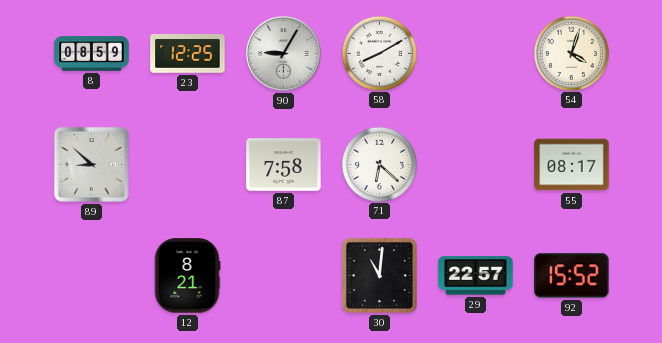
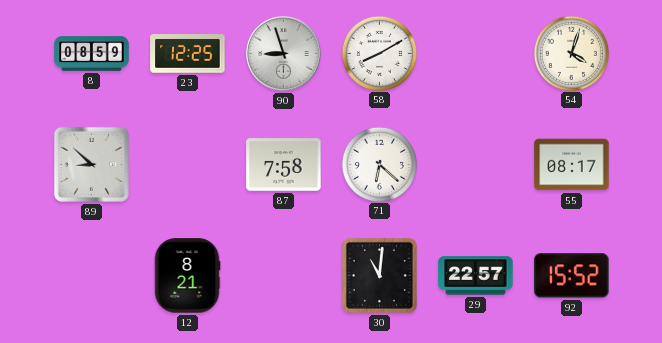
90: 9:05 -> 8:57 (284, 54)
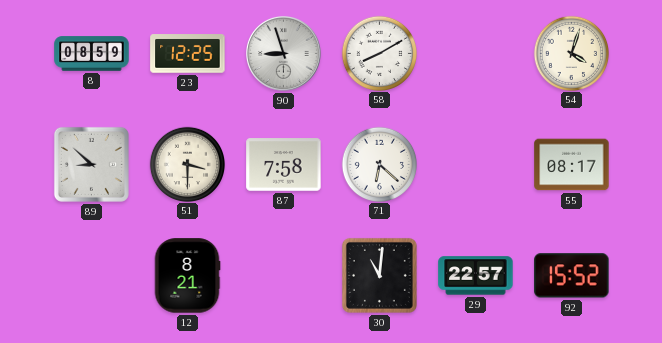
51: none -> 3:30 (187, 164)
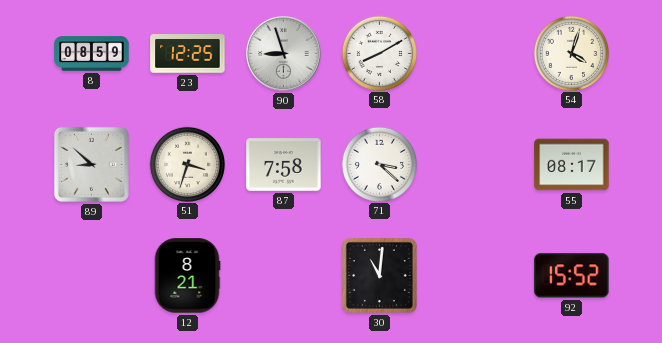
51: 3:30 -> 3:33 (187, 164)
71: 6:22 -> 3:22 (379, 164)
29: 22:57 -> none (476, 276)
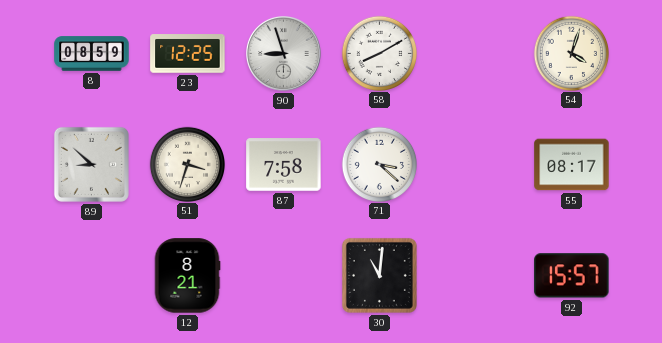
92: 15:52 -> 15:57 (572, 276)
